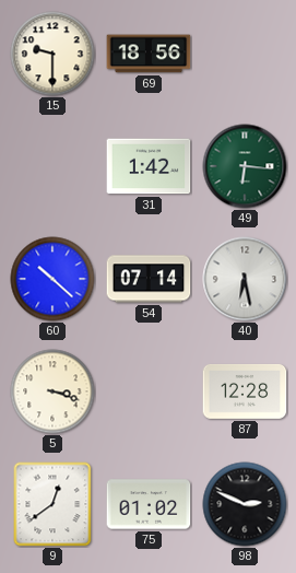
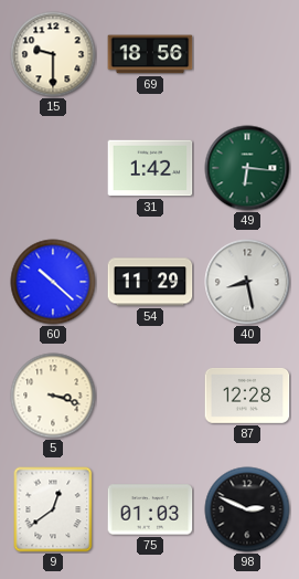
54: 07:14 -> 11:29 (150, 282)
40: 6:28 -> 8:28 (247, 282)
75: 01:02 -> 01:03 (150, 509)
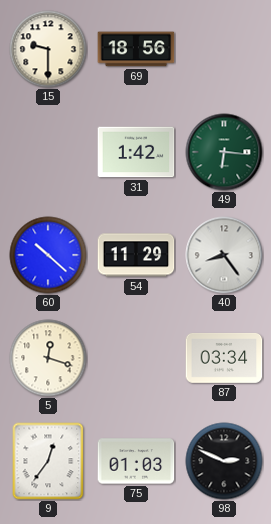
40: 8:28 -> 8:24 (224, 255)
5: 3:18 -> 12:18 (48, 358)
87: 12:28 -> 03:34 (224, 358)
9: 12:39 -> 12:36 (48, 461)
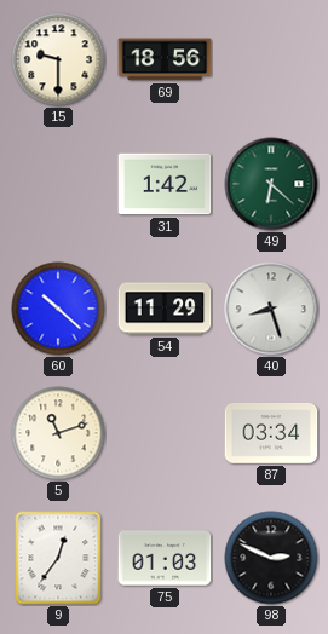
49: 6:16 -> 6:22 (271, 184)
40: 8:24 -> 8:27 (271, 309)
5: 12:18 -> 11:12 (58, 433)
